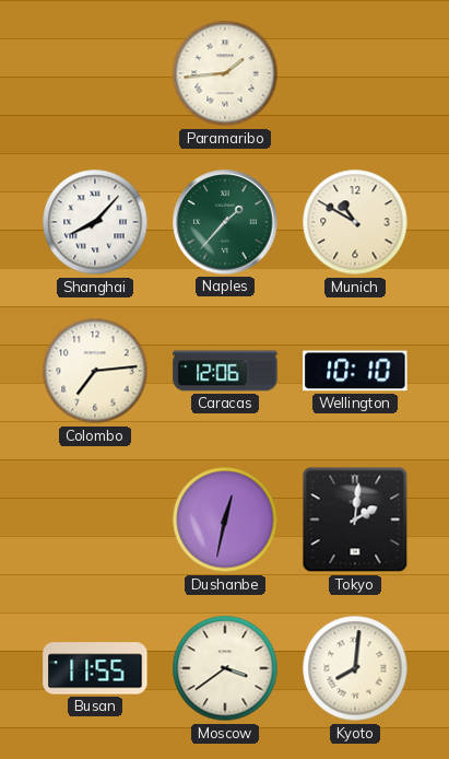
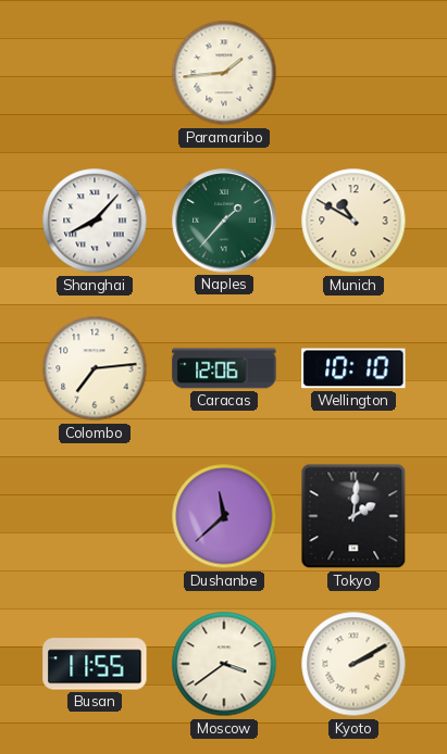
Dushanbe: 12:32 -> 11:38 (224, 516)
Kyoto: 8:01 -> 2:10 (353, 664)
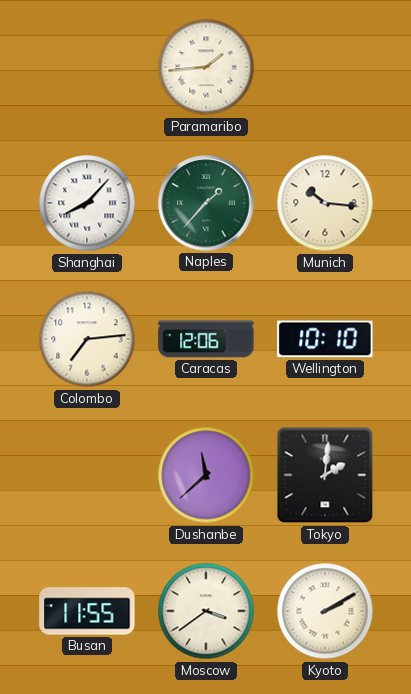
Munich: 10:50 -> 10:16 (325, 203)
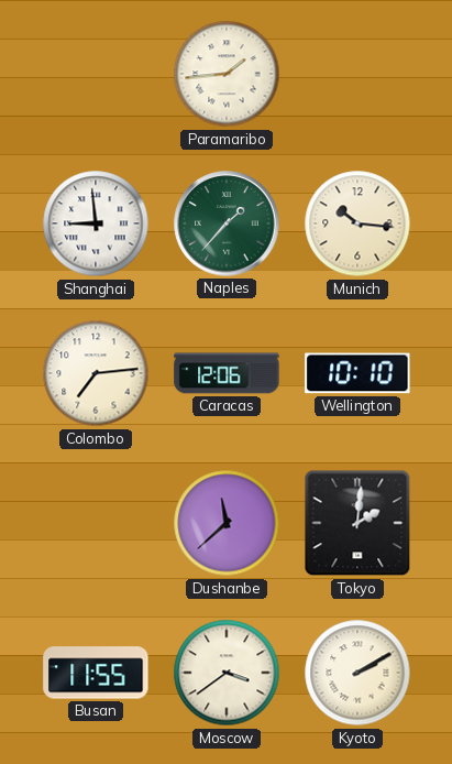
Shanghai: 8:07 -> 8:59 (96, 223)
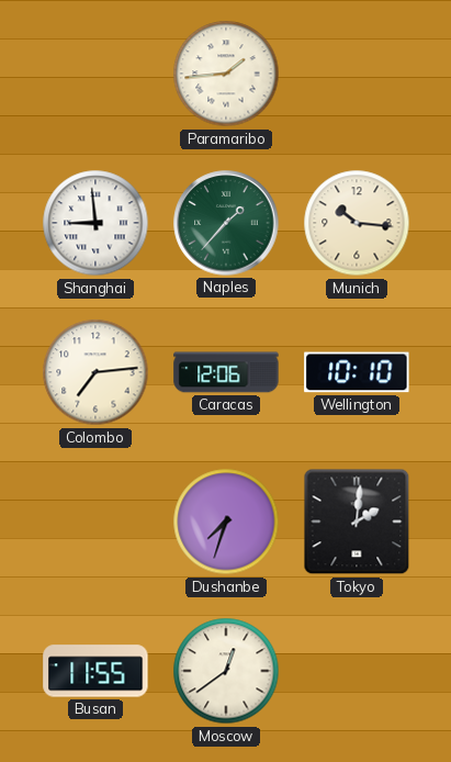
Dushanbe: 11:38 -> 7:33 (226, 522)
Moscow: 3:39 -> 12:39 (226, 671)
Kyoto: 2:10 -> none (357, 673)
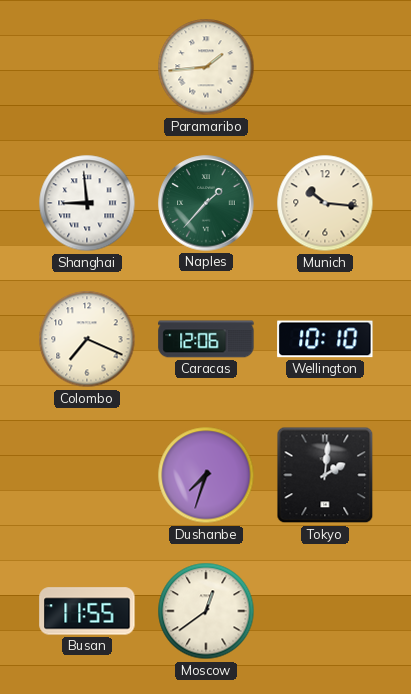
Colombo: 7:14 -> 7:19 (87, 339)
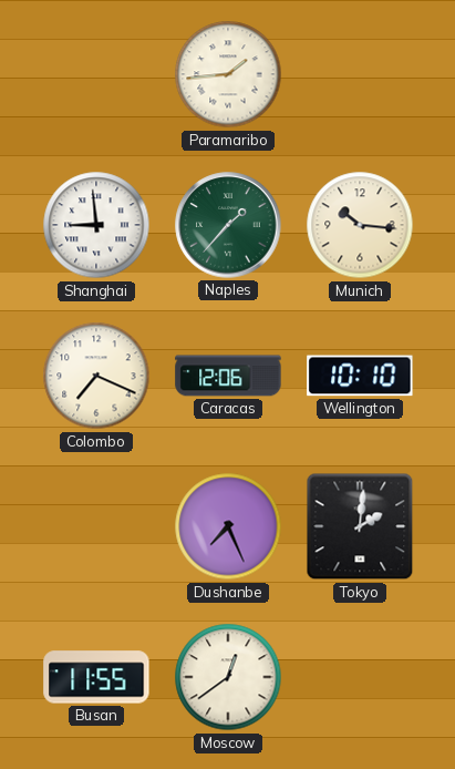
Dushanbe: 7:33 -> 7:26 (228, 526)
